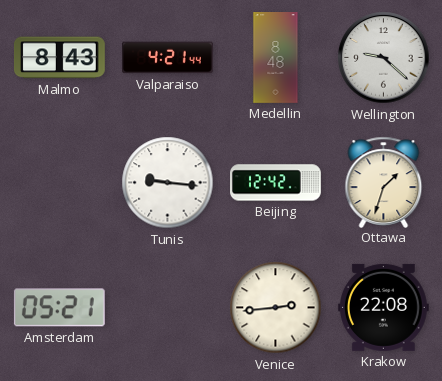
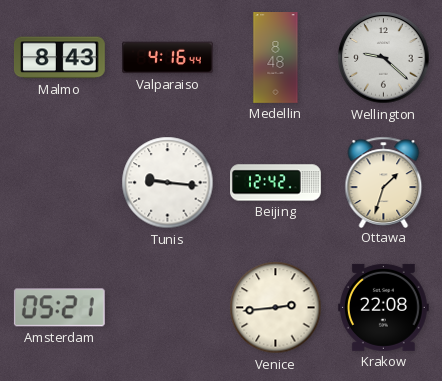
Valparaiso: 4:21 -> 4:16 (168, 58)
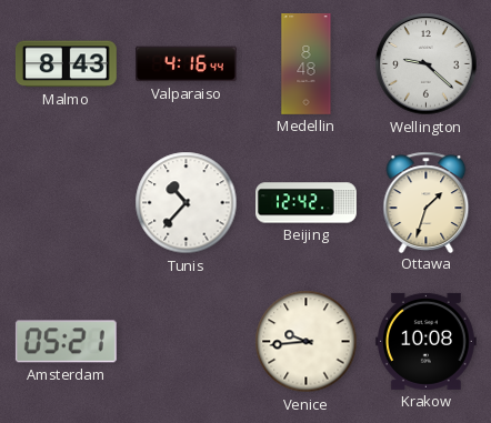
Tunis: 9:16 -> 10:37 (187, 203)
Venice: 2:44 -> 9:44 (307, 342)
Krakow: 22:08 -> 10:08 (425, 341)
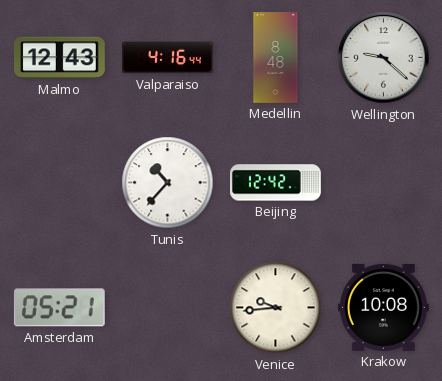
Malmo: 8:43 -> 12:43 (59, 58)
Ottawa: 1:33 -> none (427, 202)
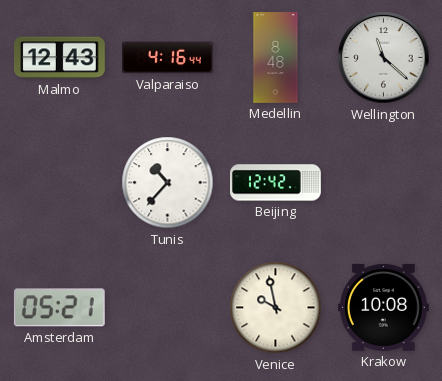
Wellington: 9:22 -> 11:22 (384, 58)
Venice: 9:44 -> 9:58 (276, 308)
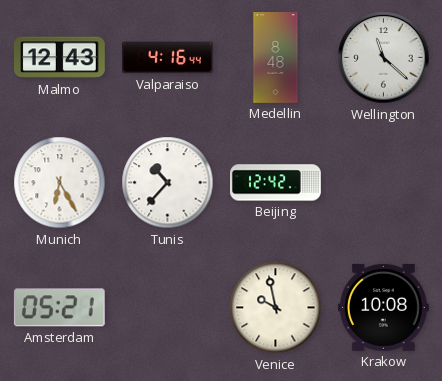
Munich: none -> 6:25 (60, 183)
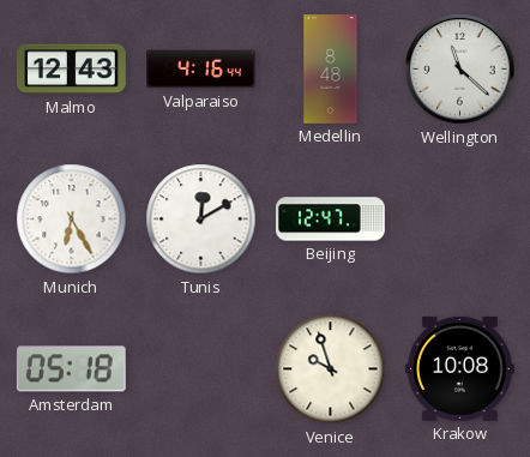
Tunis: 10:37 -> 12:10 (201, 220)
Beijing: 12:42 -> 12:47 (331, 220)
Amsterdam: 05:21 -> 05:18 (71, 369)
Venice: 9:58 -> 9:57 (331, 369)
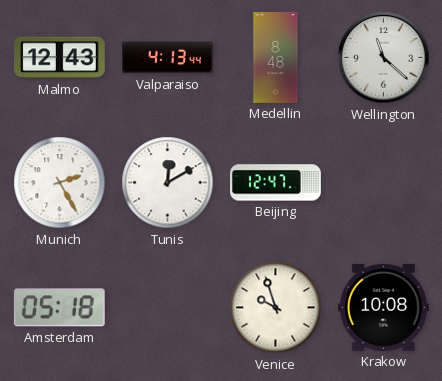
Valparaiso: 4:16 -> 4:13 (168, 58)
Munich: 6:25 -> 2:25 (60, 183)
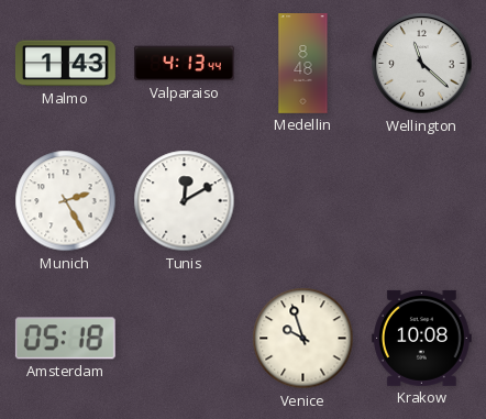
Malmo: 12:43 -> 1:43 (65, 64)
Beijing: 12:47 -> none (276, 183)
